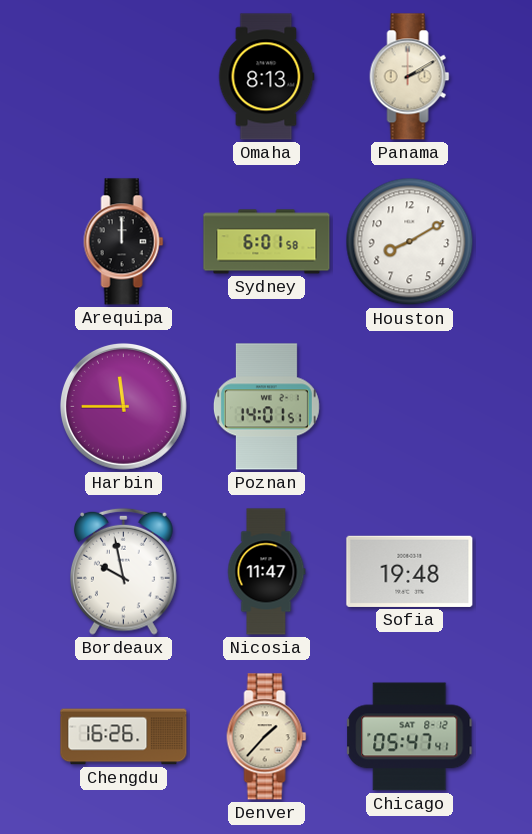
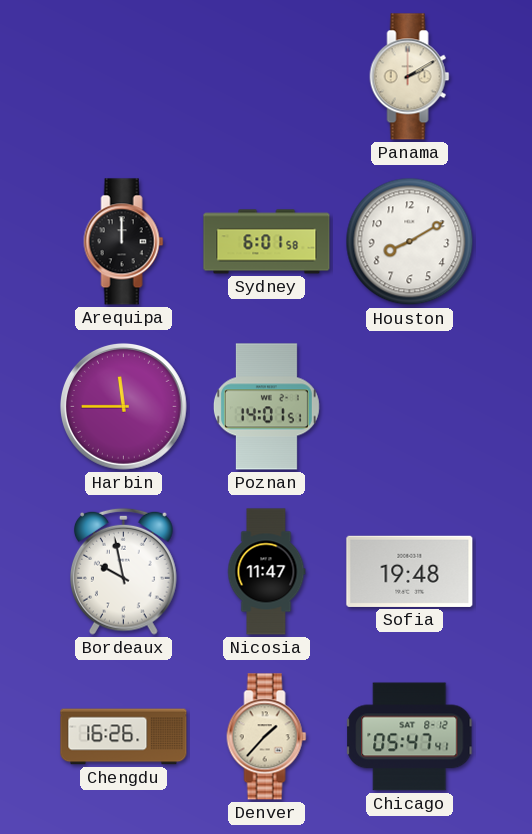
Omaha: 8:13 -> none (266, 77)
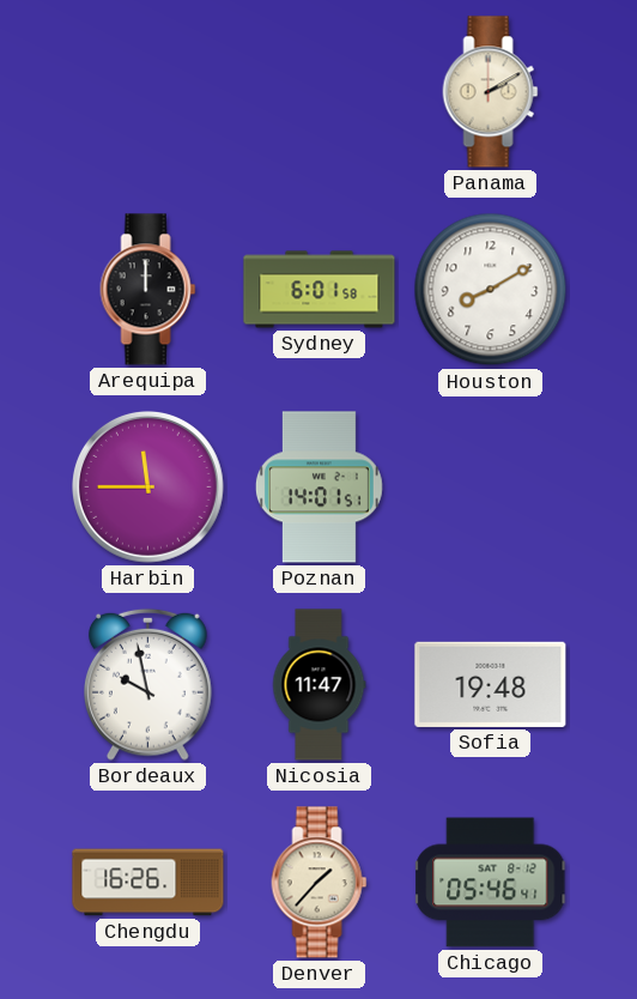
Chicago: 05:47 -> 05:46 (491, 883)
